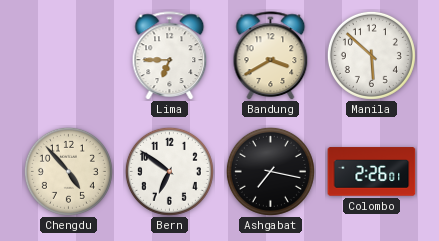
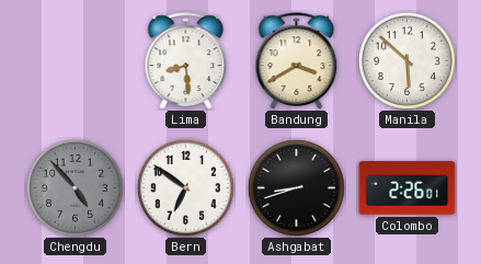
Lima: 6:45 -> 8:29 (186, 60)
Chengdu dial: cream -> grey (75, 187)
Ashgabat: 7:17 -> 8:42 (296, 187)
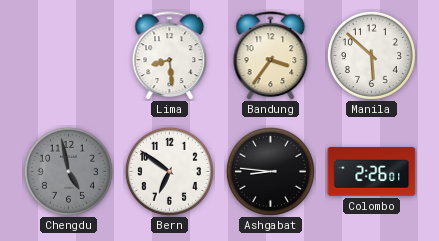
Bandung: 3:40 -> 3:36 (271, 55)
Chengdu: 4:53 -> 4:58 (68, 171)
Ashgabat: 8:42 -> 8:46 (270, 171)
